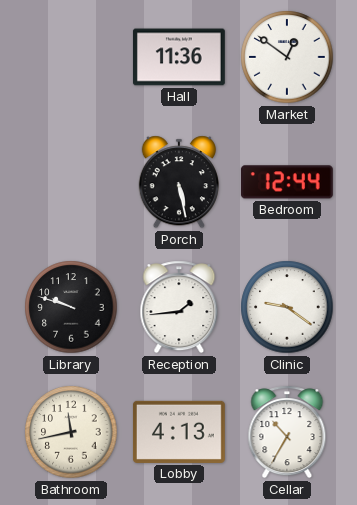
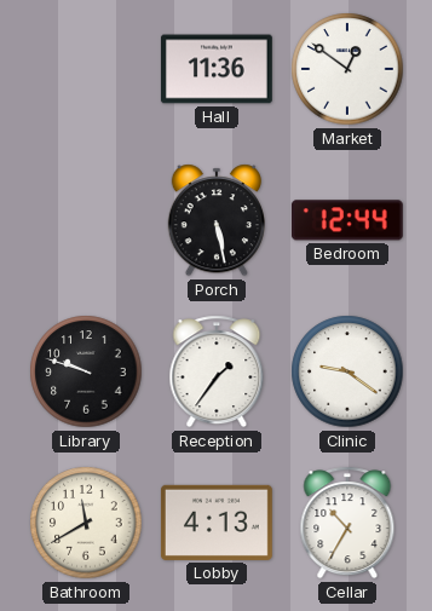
Reception: 1:44 -> 1:36 (217, 371)
Bathroom: 11:43 -> 11:40 (86, 523)
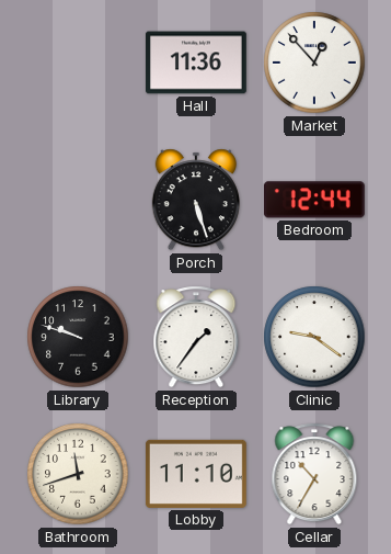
Market: 12:51 -> 12:53 (314, 63)
Porch: 5:28 -> 5:27 (196, 200)
Bathroom: 11:40 -> 11:42 (78, 474)
Lobby: 4:13 -> 11:10 (196, 474)
